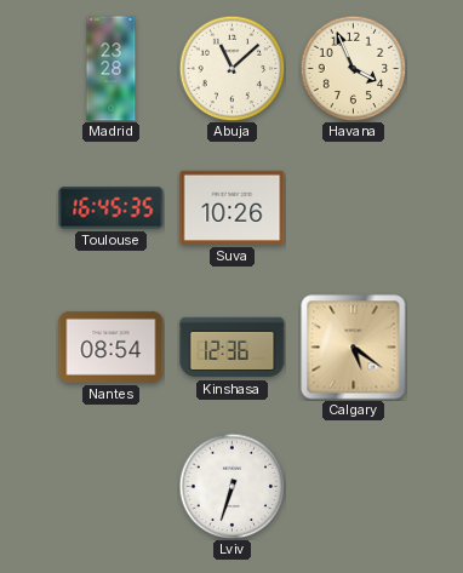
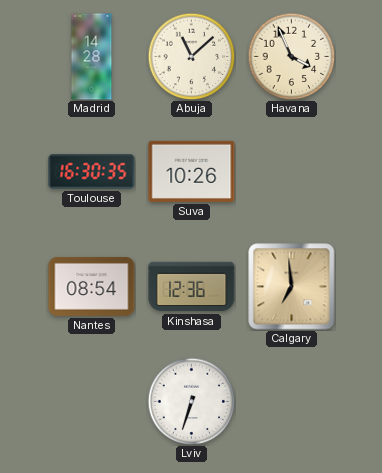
Madrid: 23:28 -> 14:28 (92, 57)
Toulouse: 16:45 -> 16:30 (92, 172)
Calgary: 5:21 -> 6:59 (292, 287)
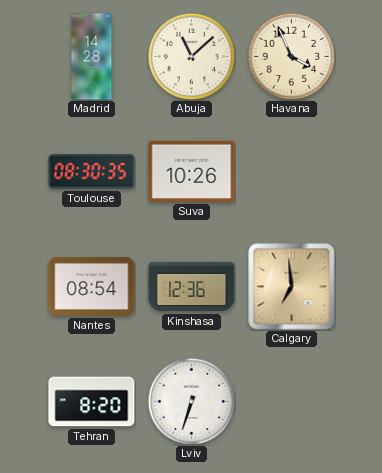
Toulouse: 16:30 -> 08:30 (92, 172)
Tehran: none -> 8:20 (92, 402)
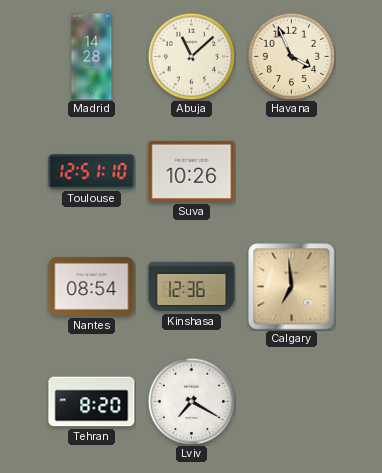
Toulouse: 08:30 -> 12:51 (92, 172)
Lviv: 6:33 -> 7:20 (191, 401)
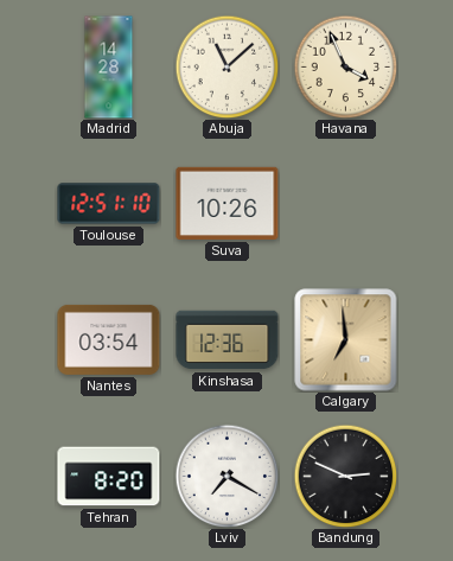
Nantes: 08:54 -> 03:54 (109, 339)
Bandung: none -> 2:49 (345, 476)
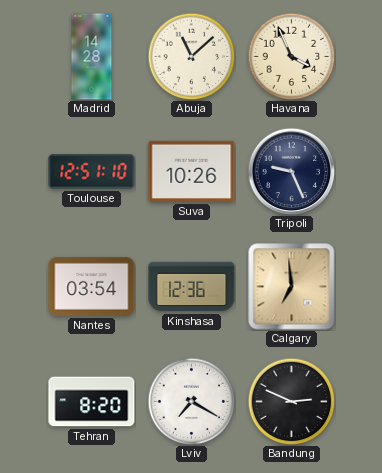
Tripoli: none -> 9:26 (291, 171)
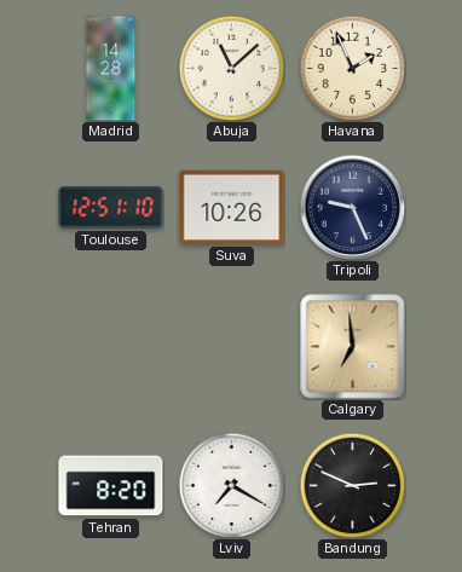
Havana: 3:56 -> 1:56 (352, 68)
Nantes: 03:54 -> none (92, 286)
Kinshasa: 12:36 -> none (192, 287)
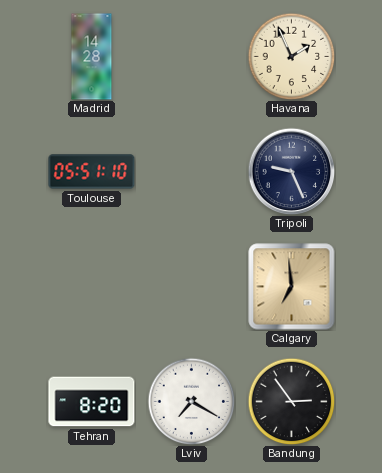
Abuja: 11:08 -> none (231, 68)
Toulouse: 12:51 -> 05:51 (92, 172)
Suva: 10:26 -> none (232, 207)
Bandung: 2:49 -> 2:54 (291, 401)
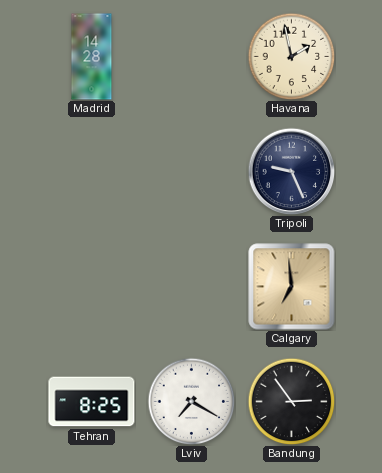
Havana: 1:56 -> 1:58 (291, 56)
Toulouse: 05:51 -> none (92, 172)
Tehran: 8:20 -> 8:25 (92, 402)
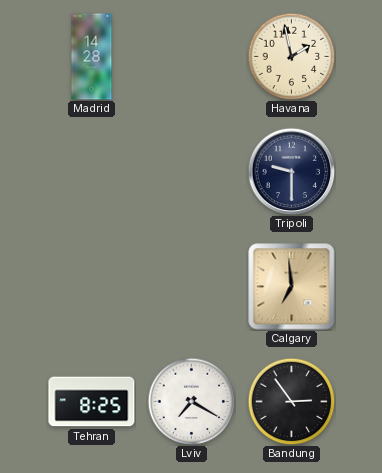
Tripoli: 9:26 -> 9:30 (291, 171)
